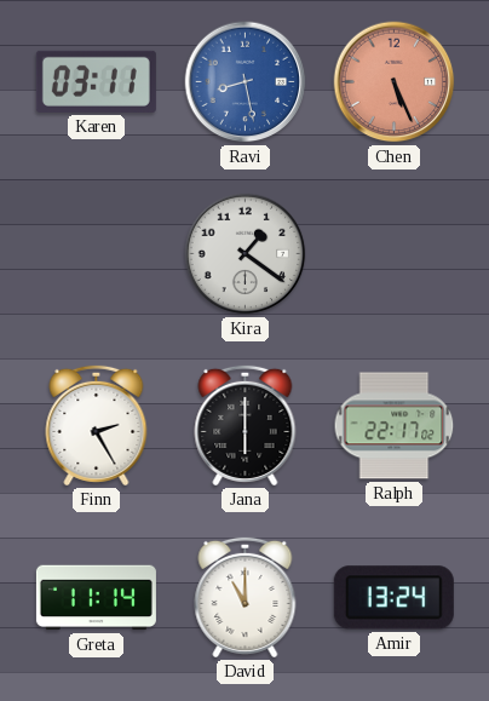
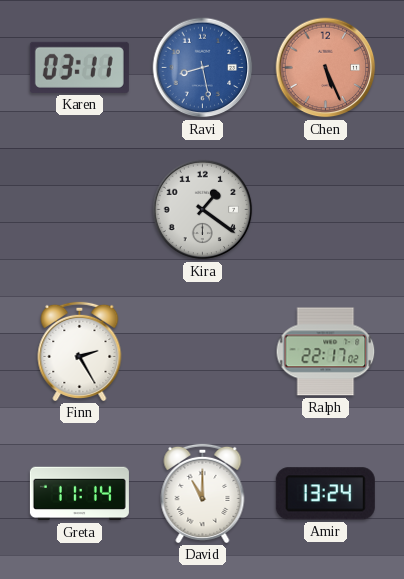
Jana: 6:00 -> none (246, 425)
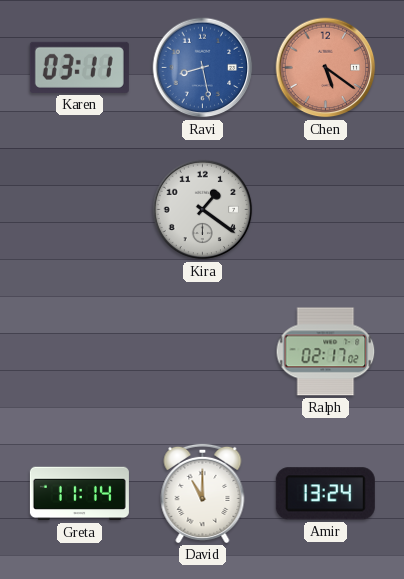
Chen: 5:26 -> 5:21 (326, 68)
Finn: 2:25 -> none (80, 351)
Ralph: 22:17 -> 02:17 (326, 352)
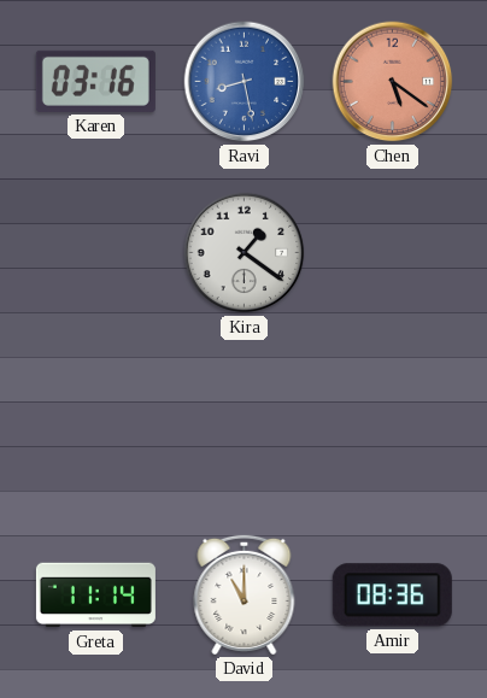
Karen: 03:11 -> 03:16 (95, 81)
Ralph: 02:17 -> none (326, 352)
Amir: 13:24 -> 08:36 (392, 596)
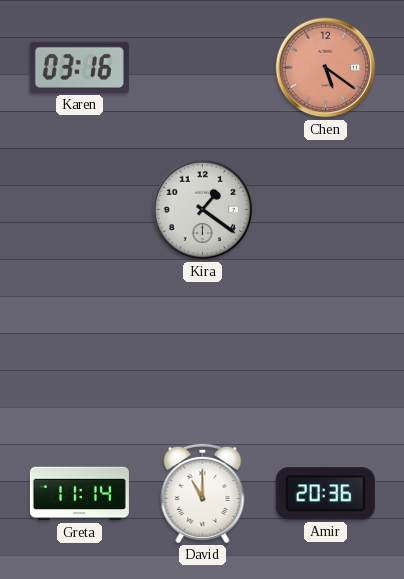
Ravi: 8:28 -> none (245, 82)
Amir: 08:36 -> 20:36 (325, 494)
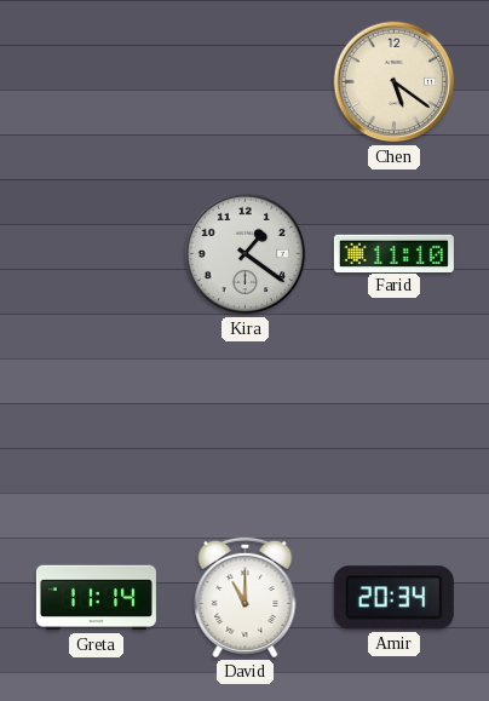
Karen: 03:16 -> none (79, 67)
Chen dial: salmon -> cream (395, 82)
Farid: none -> 11:10 (393, 253)
Amir: 20:36 -> 20:34 (393, 598)
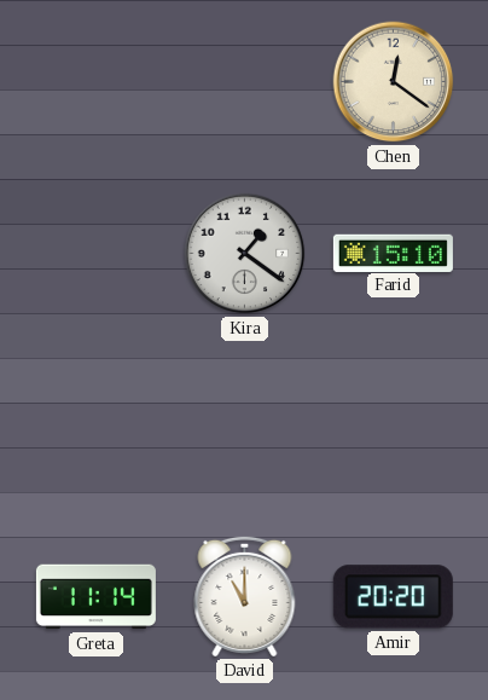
Chen: 5:21 -> 12:21 (394, 82)
Farid: 11:10 -> 15:10 (393, 253)
Amir: 20:34 -> 20:20 (393, 597)
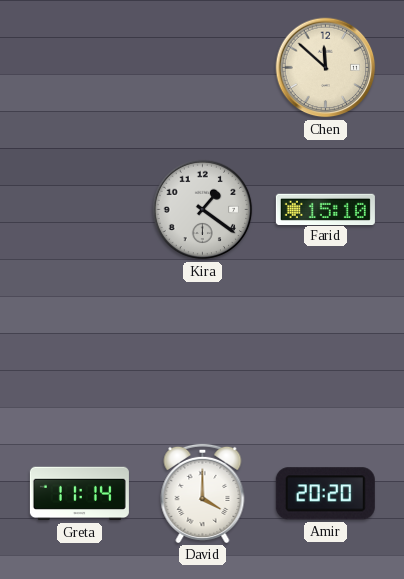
Chen: 12:21 -> 11:52 (326, 68)
David: 11:00 -> 4:00 (203, 493)
